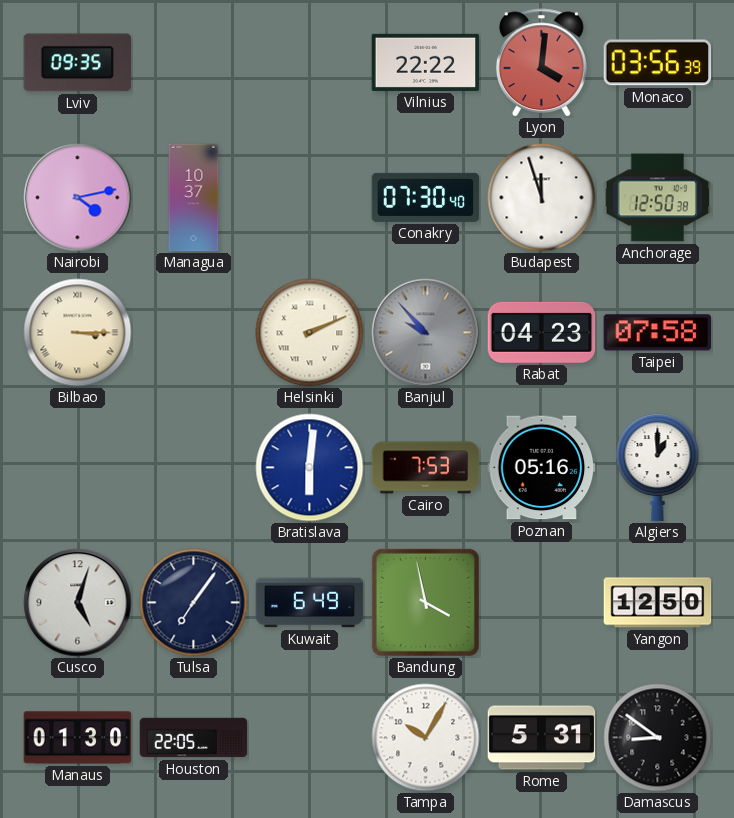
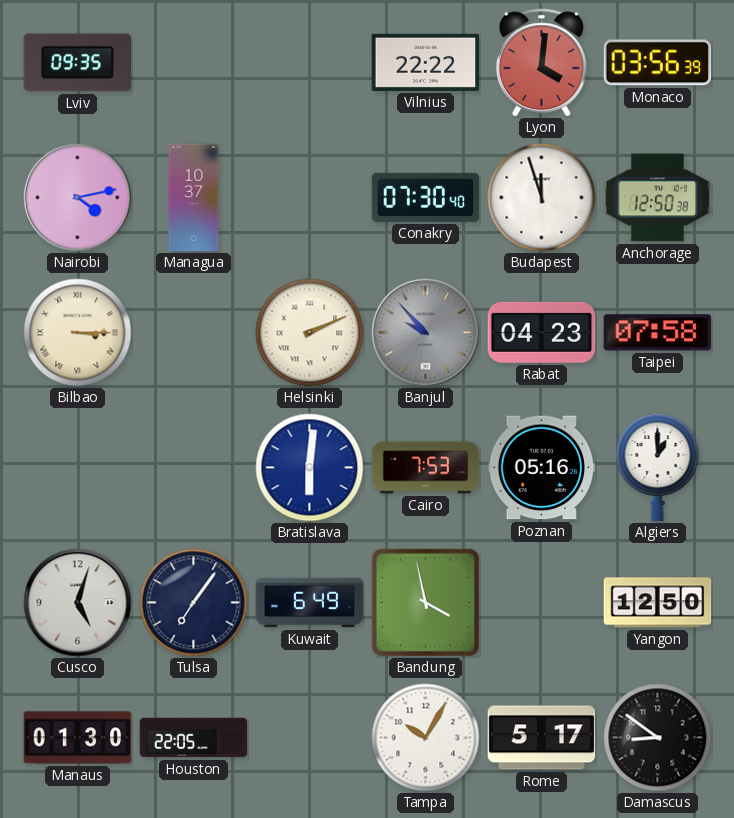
Rome: 5:31 -> 5:17 (542, 738)
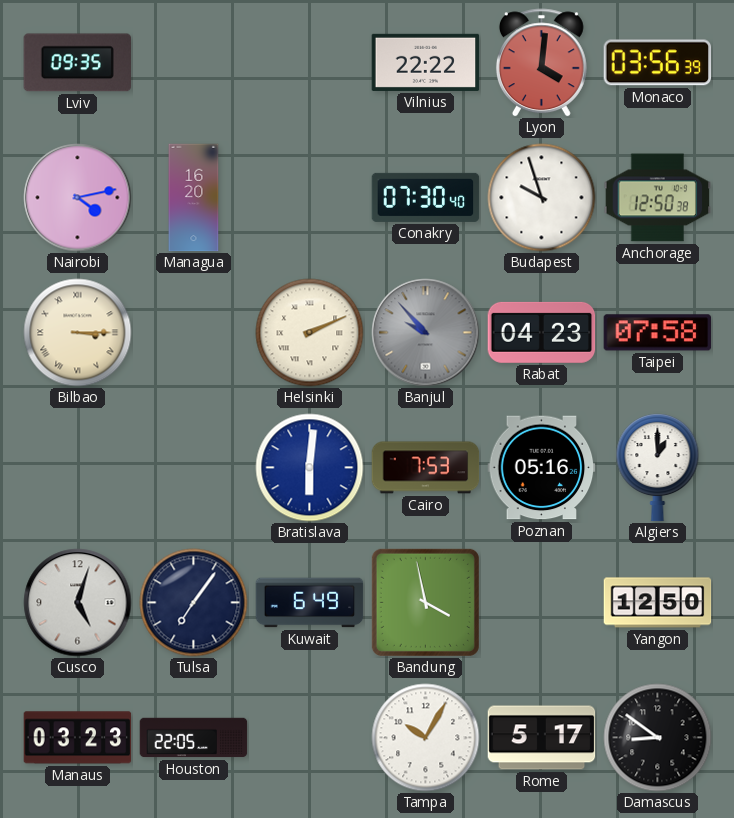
Managua: 10:37 -> 16:20 (194, 198)
Budapest: 11:57 -> 9:57 (542, 198)
Manaus: 01:30 -> 03:23 (78, 738)
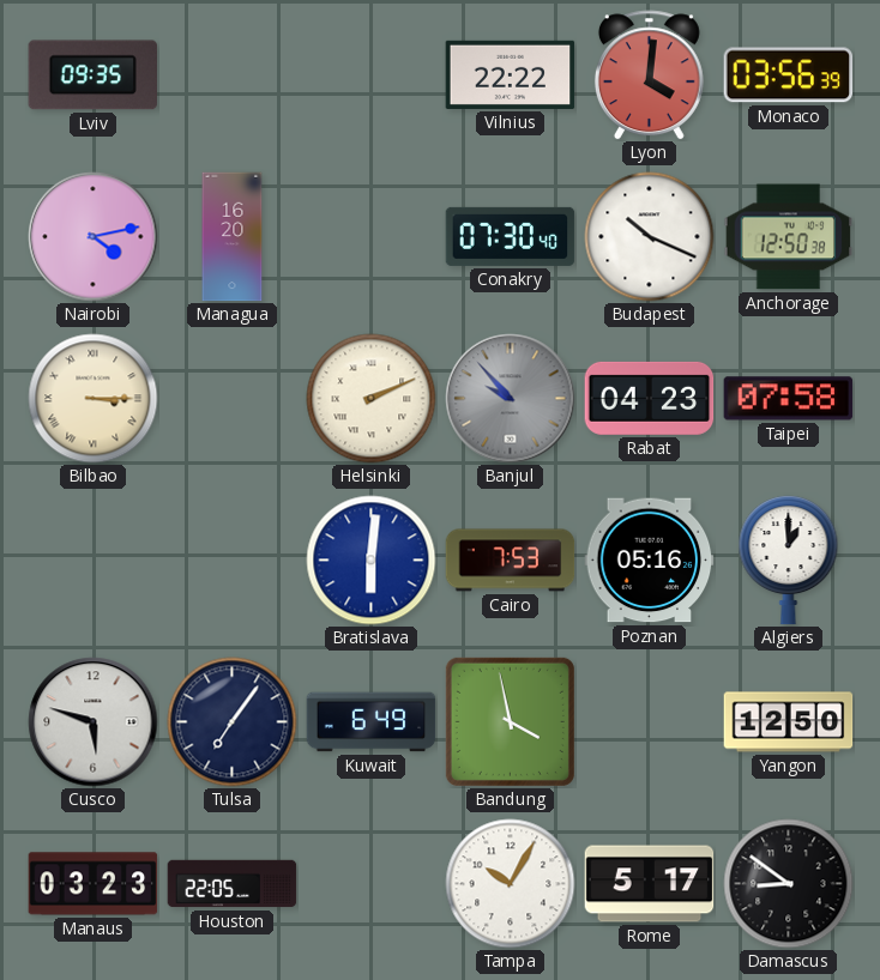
Budapest: 9:57 -> 10:19 (650, 237)
Cusco: 5:03 -> 5:48 (94, 722)
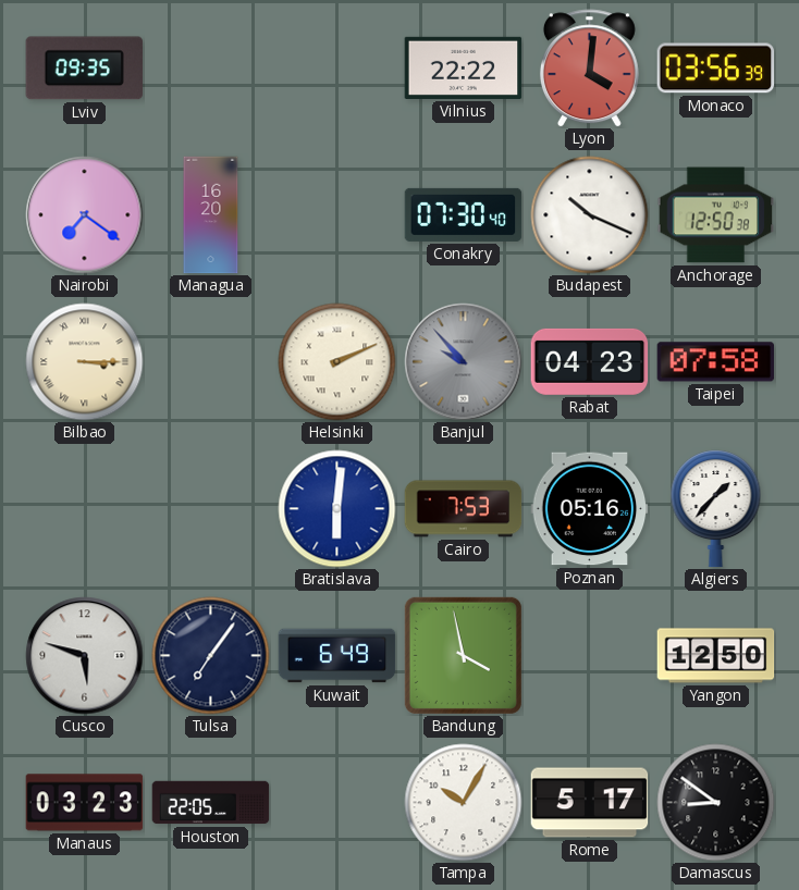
Nairobi: 4:13 -> 7:21 (85, 215)
Algiers: 1:00 -> 1:37 (716, 509)
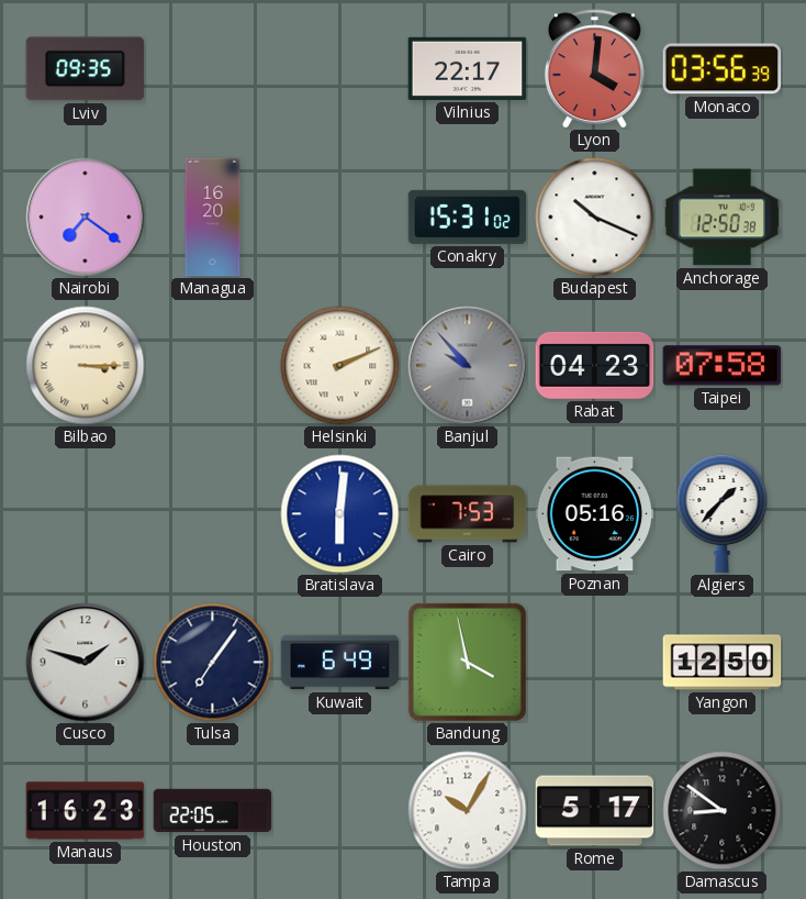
Vilnius: 22:22 -> 22:17 (468, 68)
Conakry: 07:30 -> 15:31 (468, 217)
Cusco: 5:48 -> 1:48 (86, 663)
Manaus: 03:23 -> 16:23 (86, 811)
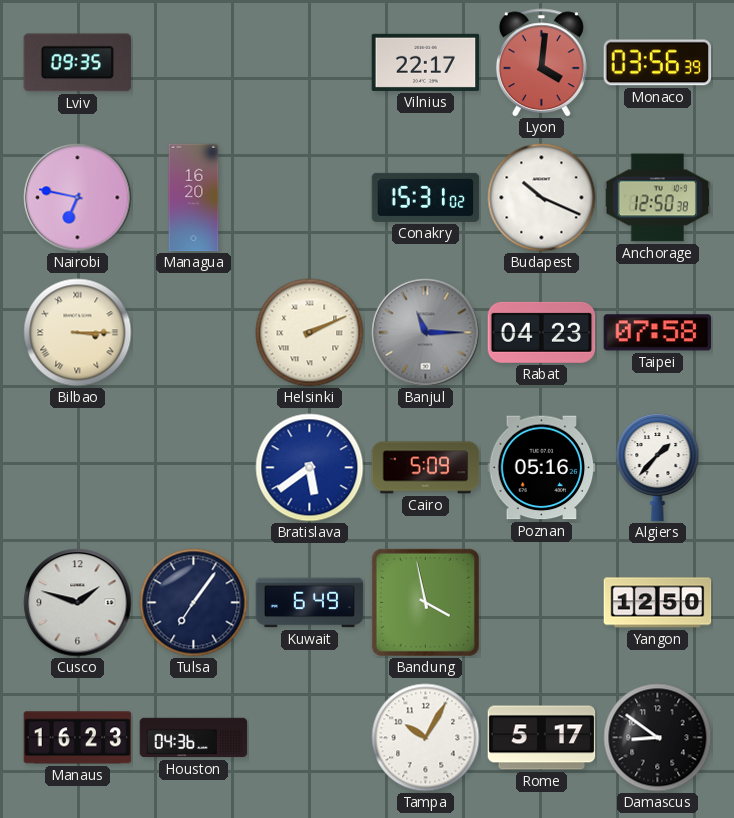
Nairobi: 7:21 -> 6:47 (78, 198)
Banjul: 9:53 -> 11:15 (426, 333)
Bratislava: 6:01 -> 5:39 (310, 468)
Cairo: 7:53 -> 5:09 (426, 468)
Houston: 22:05 -> 04:36 (194, 738)
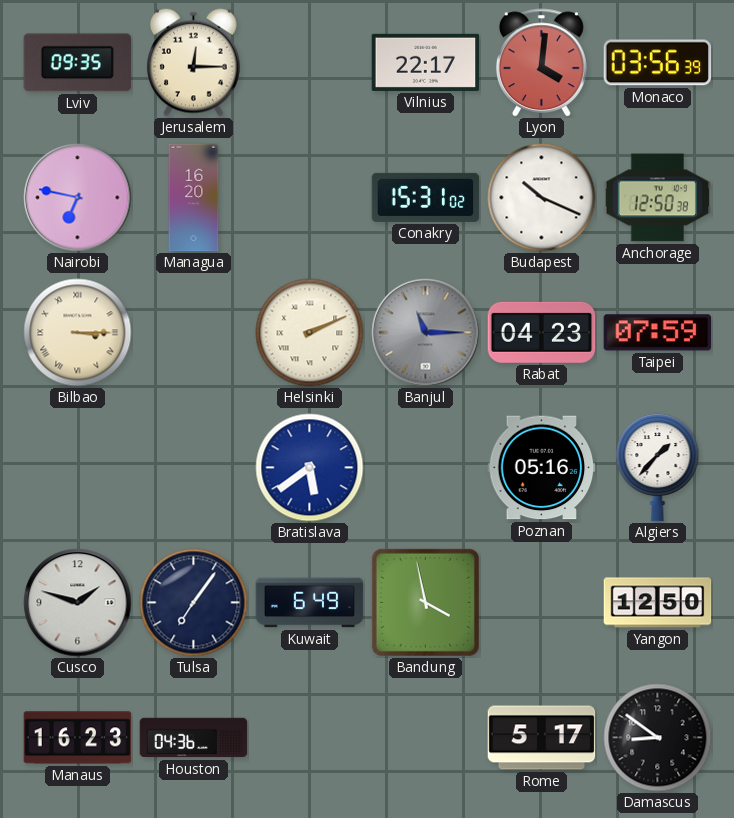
Jerusalem: none -> 12:15 (194, 62)
Taipei: 07:58 -> 07:59 (658, 333)
Cairo: 5:09 -> none (426, 468)
Tampa: 10:05 -> none (426, 738)
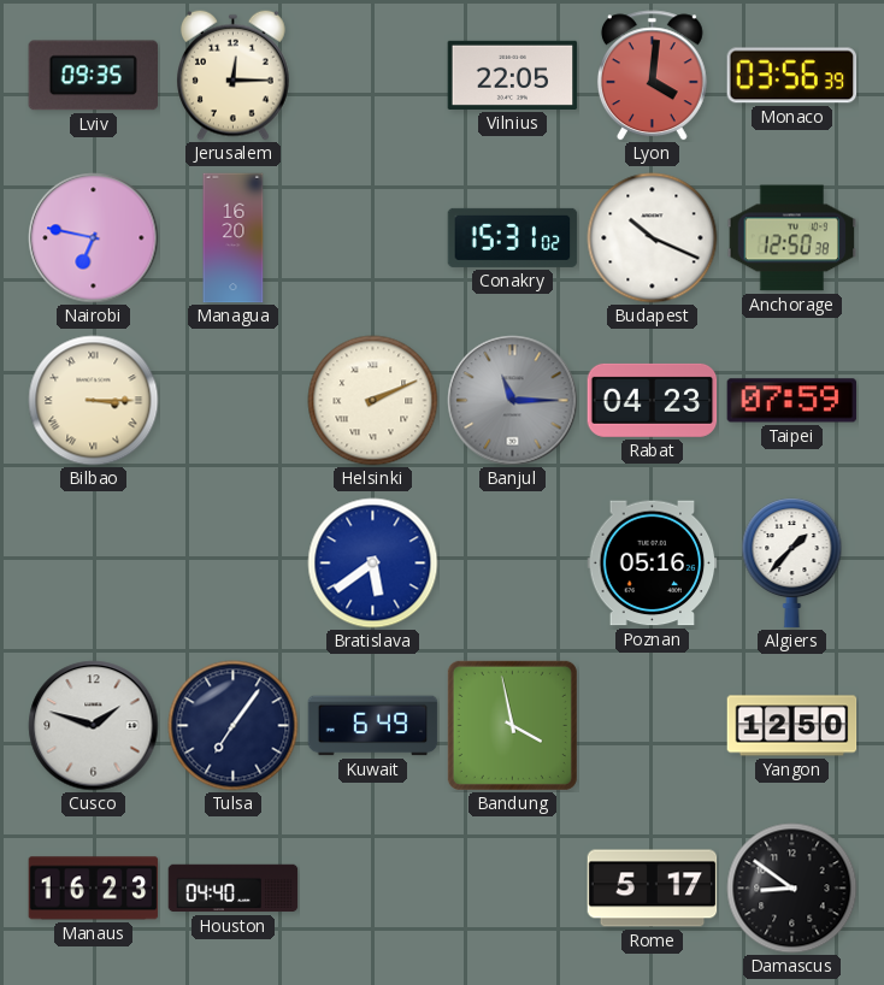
Vilnius: 22:17 -> 22:05 (513, 75)
Houston: 04:36 -> 04:40 (234, 889)
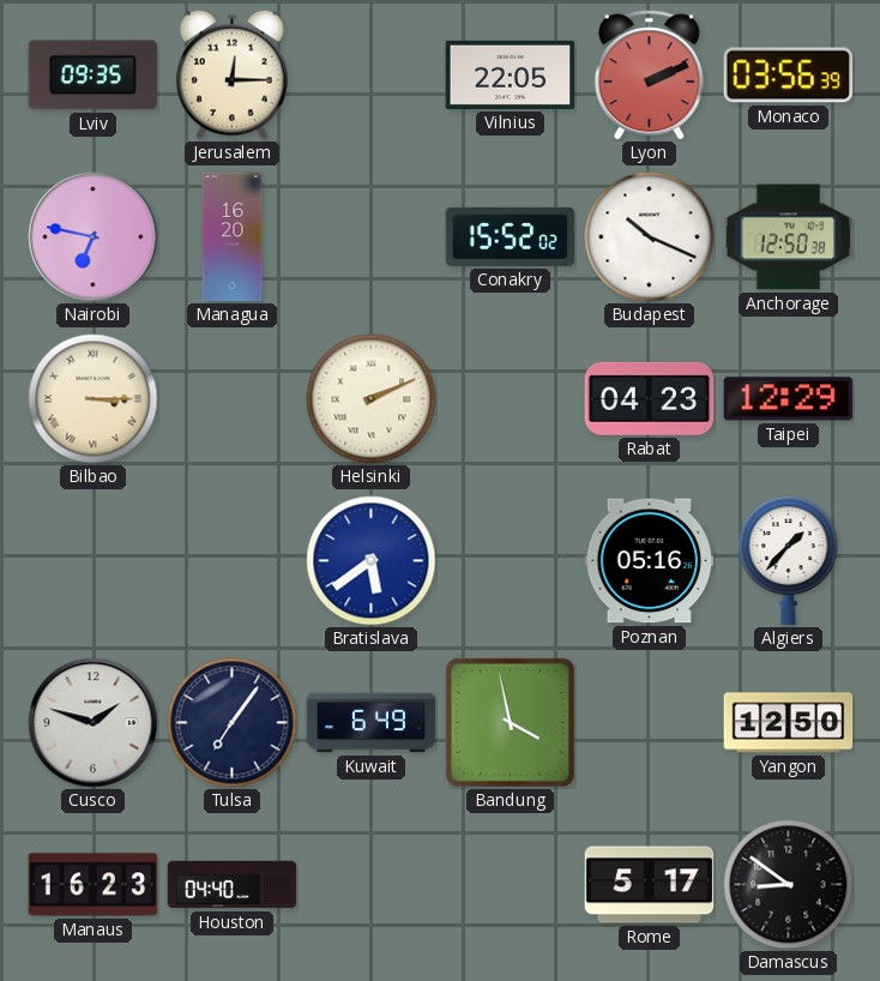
Lyon: 4:01 -> 2:11 (649, 76)
Conakry: 15:31 -> 15:52 (511, 236)
Banjul: 11:15 -> none (513, 401)
Taipei: 07:59 -> 12:29 (789, 399)
